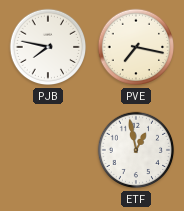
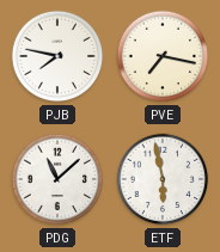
PDG: none -> 11:08 (57, 179)
ETF: 12:58 -> 5:58 (163, 179)
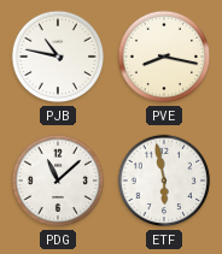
PJB: 7:47 -> 10:47 (58, 57)
PVE: 7:17 -> 8:17 (164, 57)
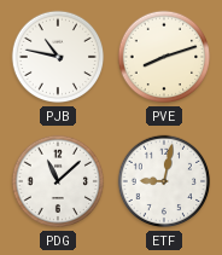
PVE: 8:17 -> 8:12 (164, 57)
ETF: 5:58 -> 9:02 (164, 181)
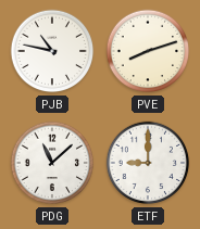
ETF: 9:02 -> 9:00 (148, 163)
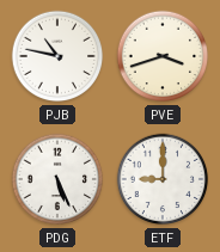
PVE: 8:12 -> 3:42 (163, 56)
PDG: 11:08 -> 5:26 (57, 179)
